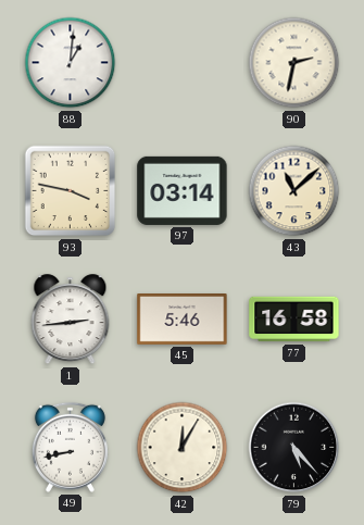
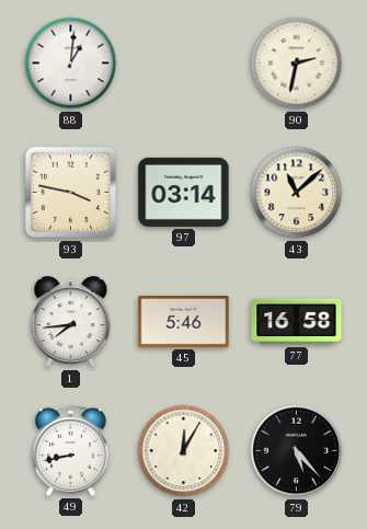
1: 2:44 -> 7:44 (71, 322)
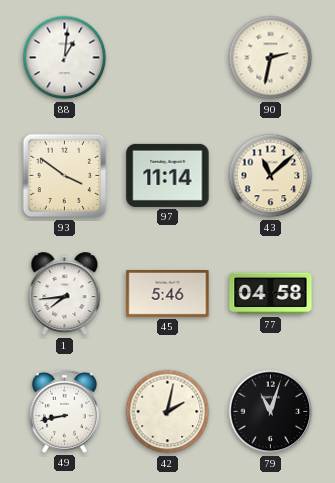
93: 3:47 -> 3:51 (65, 176)
97: 03:14 -> 11:14 (168, 175)
77: 16:58 -> 04:58 (271, 294)
42: 12:05 -> 2:02 (168, 412)
79: 5:23 -> 11:03 (271, 412)
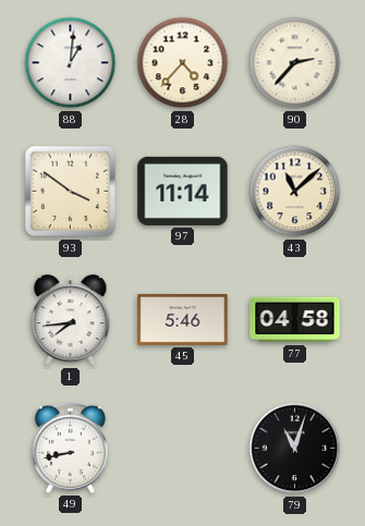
28: none -> 4:37 (183, 63)
90: 2:32 -> 2:37 (295, 63)
42: 2:02 -> none (168, 412)
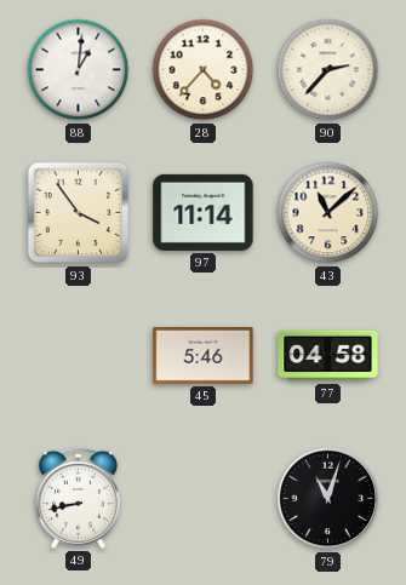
93: 3:51 -> 3:54 (79, 213)
1: 7:44 -> none (71, 320)
